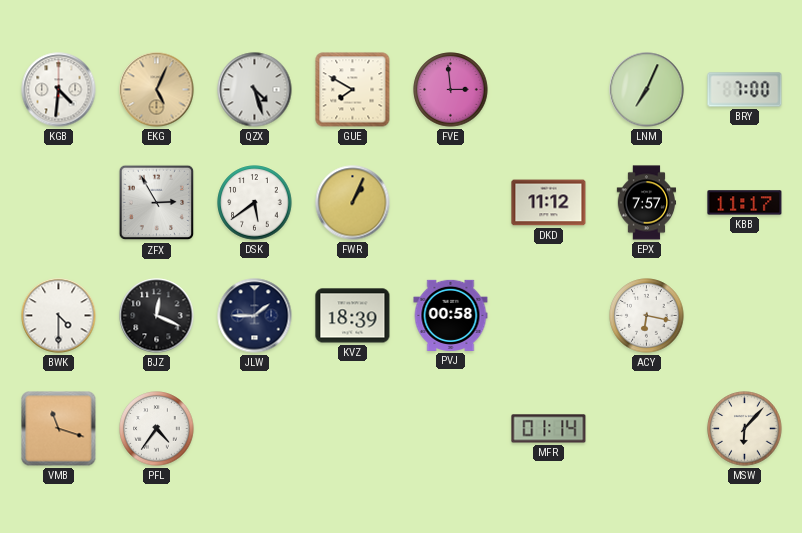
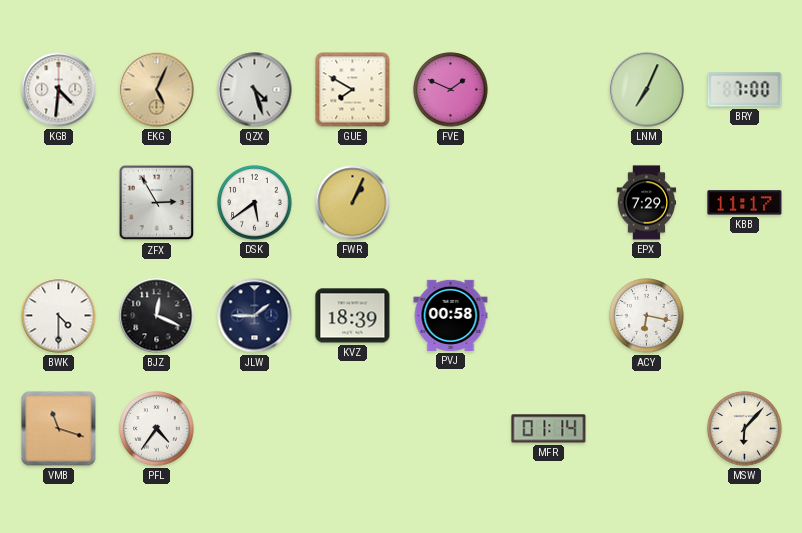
FVE: 2:59 -> 1:49 (451, 90)
DKD: 11:12 -> none (549, 203)
EPX: 7:57 -> 7:29 (647, 203)
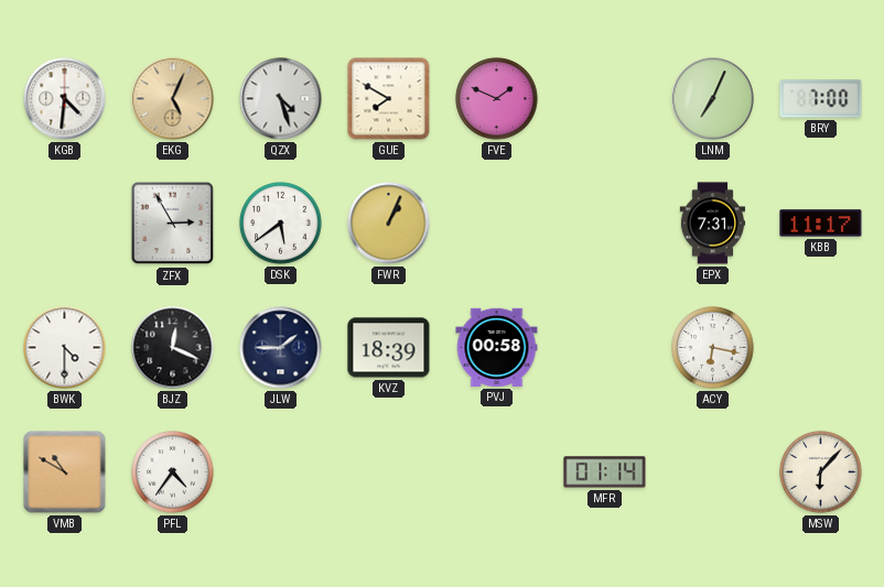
EPX: 7:29 -> 7:31 (713, 224)
VMB: 11:18 -> 10:50 (65, 472)
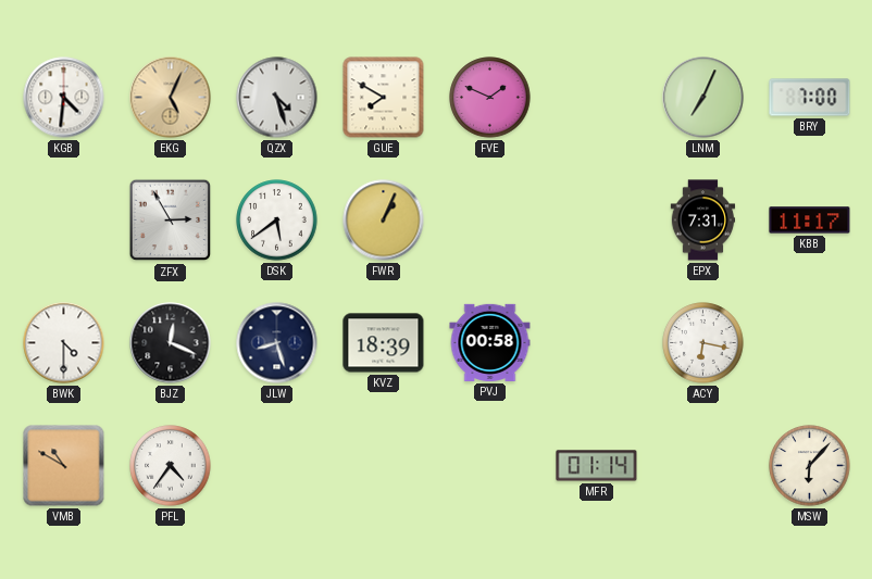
JLW: 1:45 -> 8:27 (277, 343)
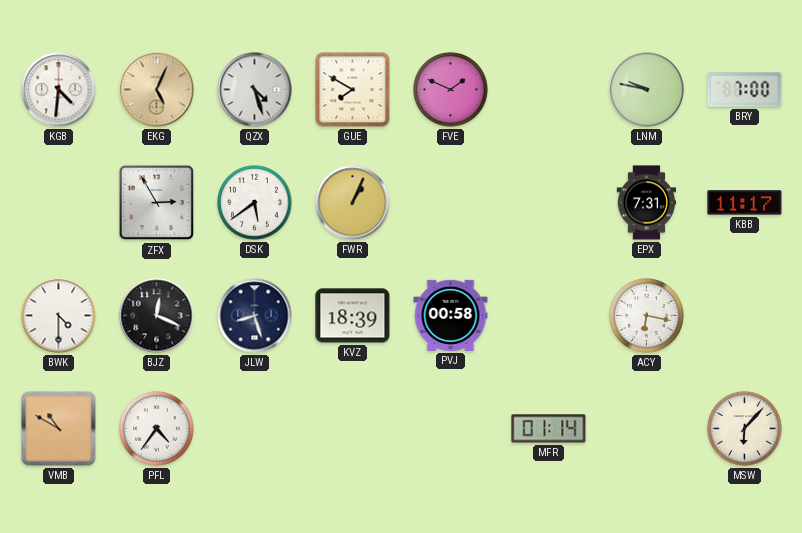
LNM: 7:04 -> 9:47 (647, 90)
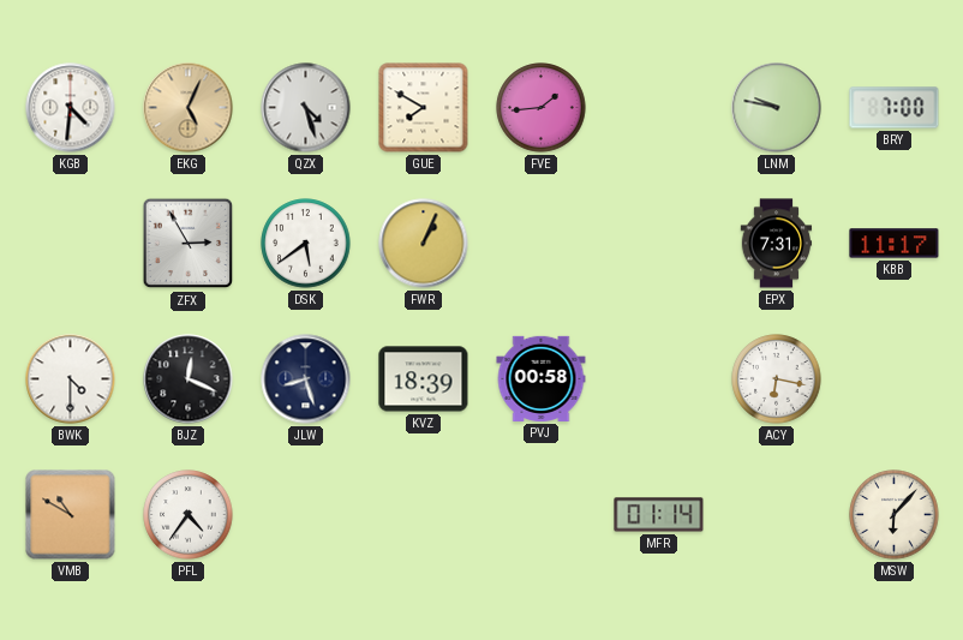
FVE: 1:49 -> 1:44 (542, 108)
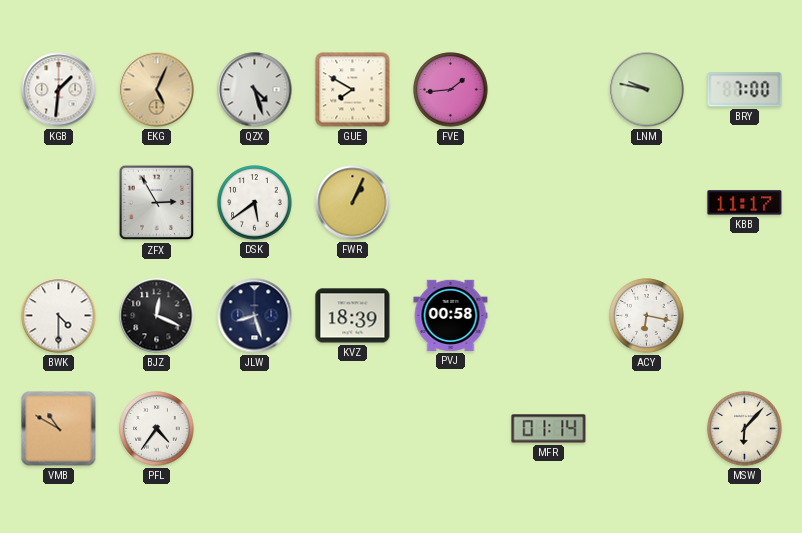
KGB: 4:31 -> 1:31 (59, 90)
EPX: 7:31 -> none (777, 244)
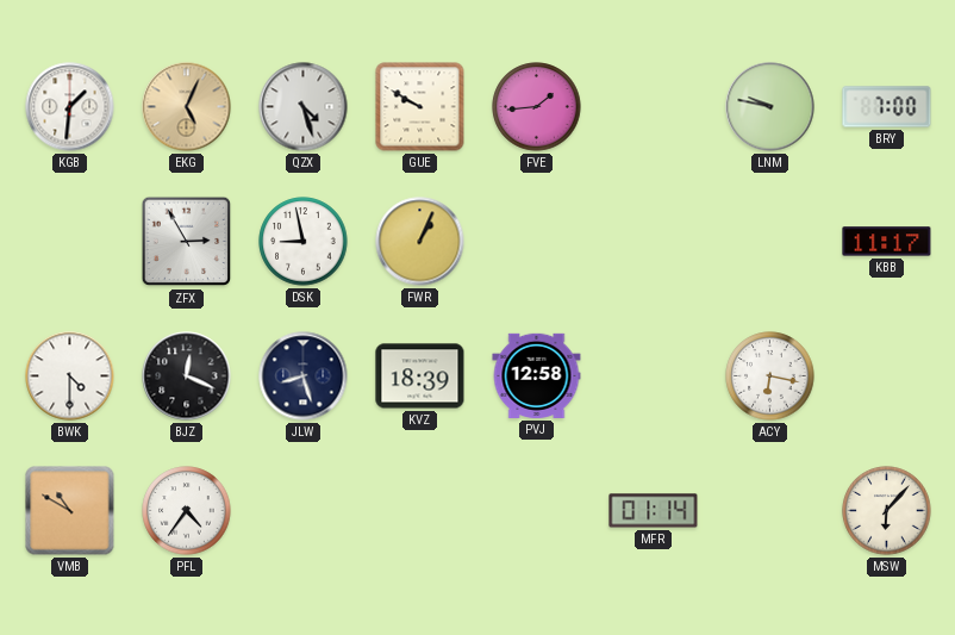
GUE: 7:50 -> 9:50 (420, 107)
DSK: 5:39 -> 8:58 (304, 242)
PVJ: 00:58 -> 12:58 (537, 375)
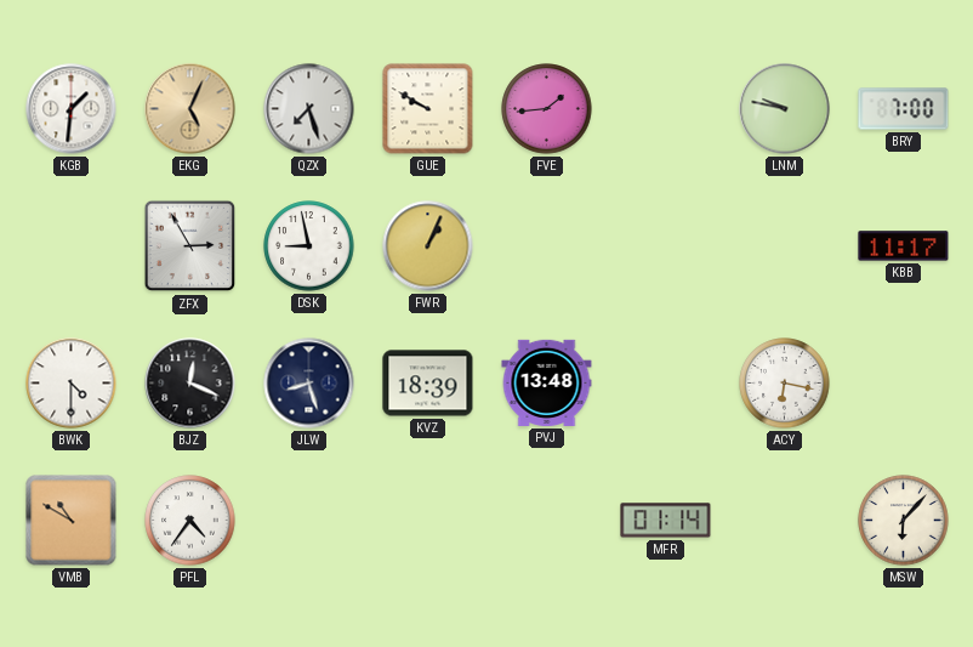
QZX: 4:27 -> 7:27 (309, 109)
PVJ: 12:58 -> 13:48 (547, 382)
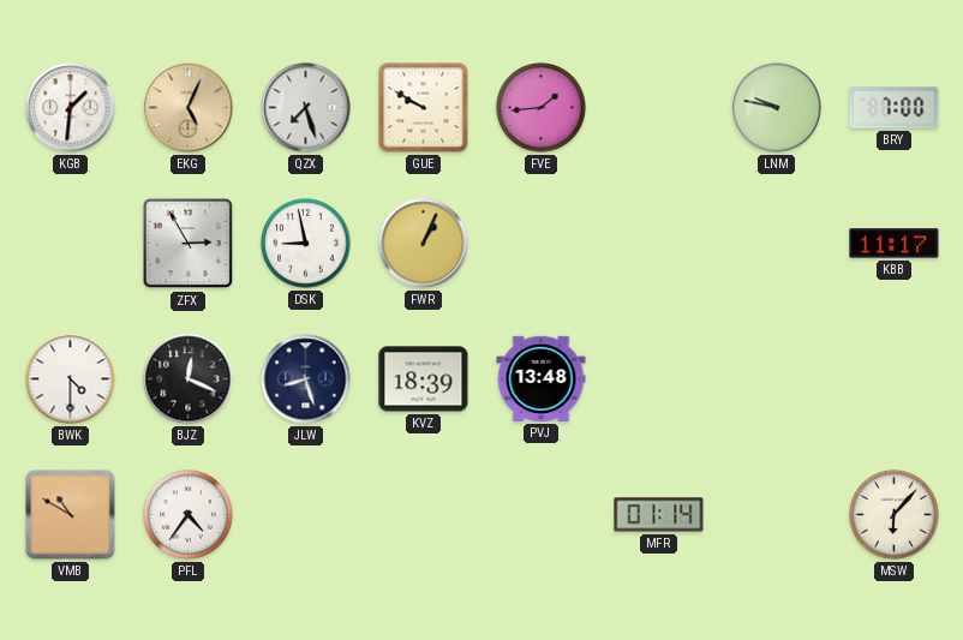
ACY: 6:17 -> none (785, 384)
